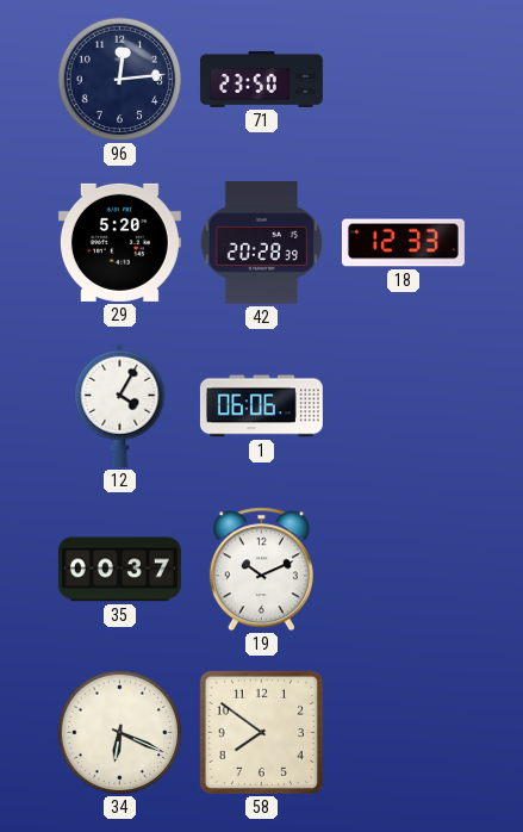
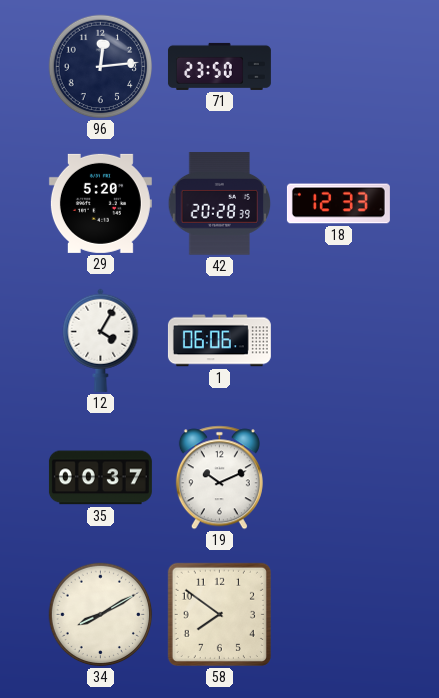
34: 6:19 -> 8:10 (101, 615)
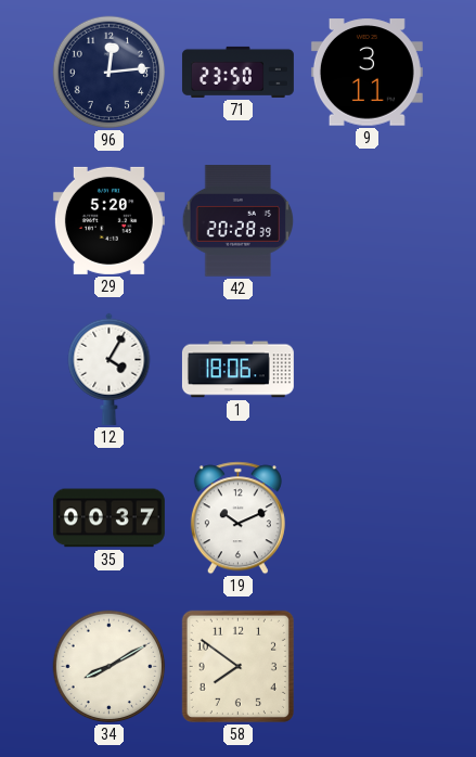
9: none -> 3:11 (366, 73)
18: 12:33 -> none (338, 204)
1: 06:06 -> 18:06 (237, 370)
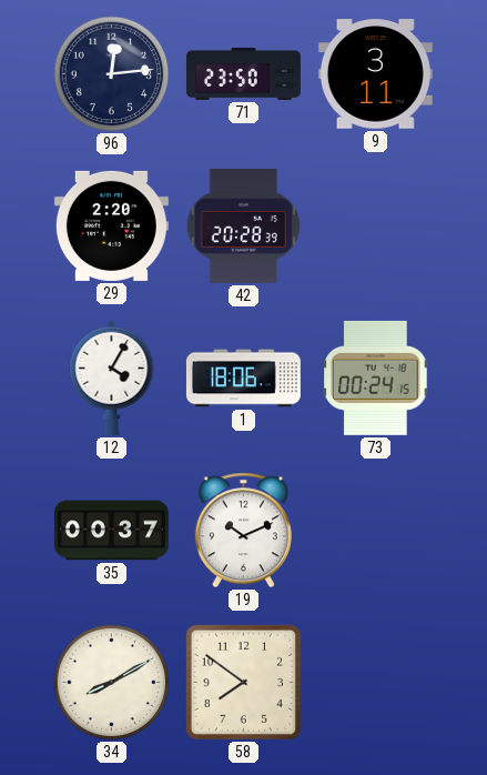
29: 5:20 -> 2:20 (111, 225)
73: none -> 00:24 (376, 378)
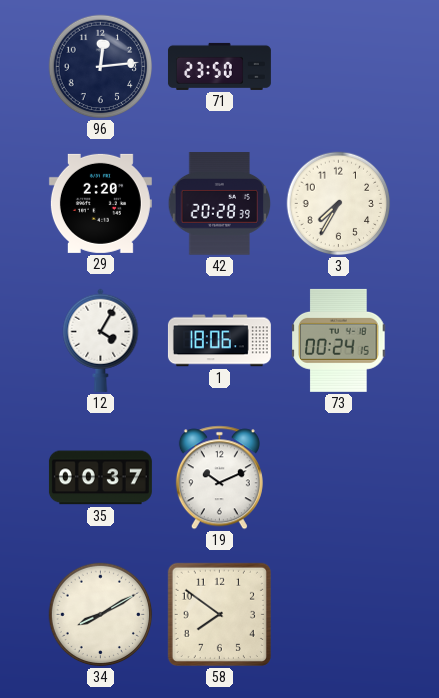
9: 3:11 -> none (375, 74)
3: none -> 7:35 (339, 204)
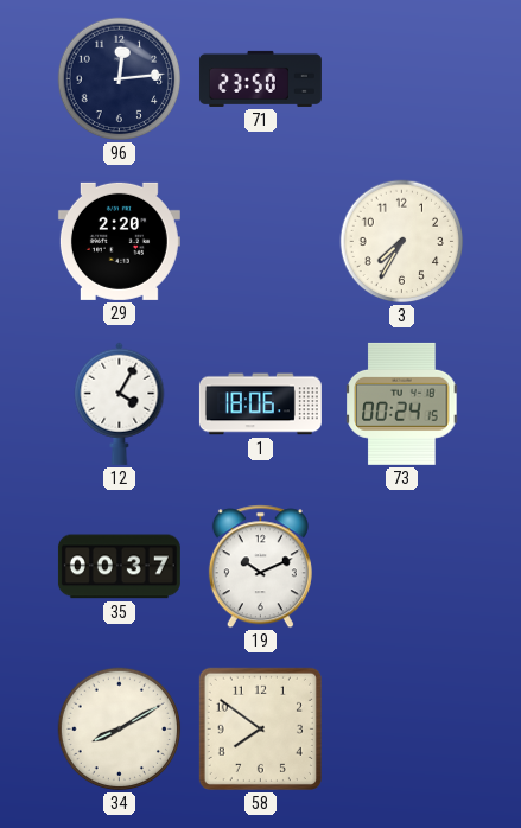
42: 20:28 -> none (220, 204)
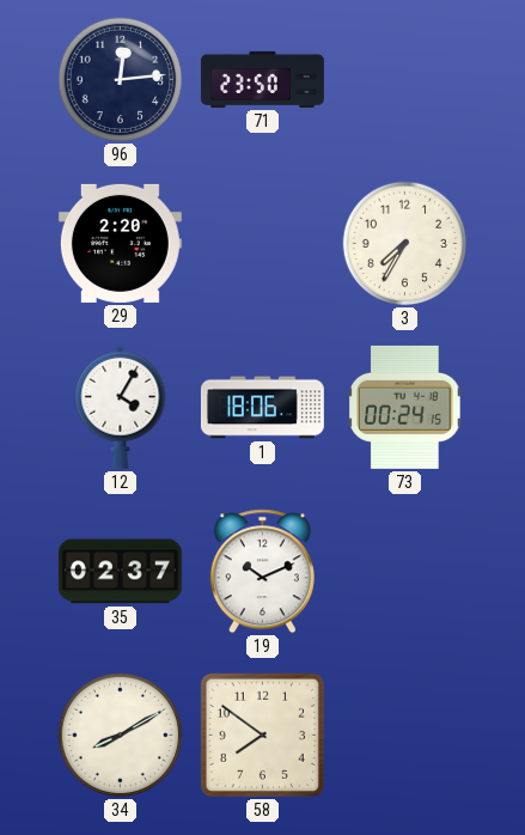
35: 00:37 -> 02:37 (120, 572)
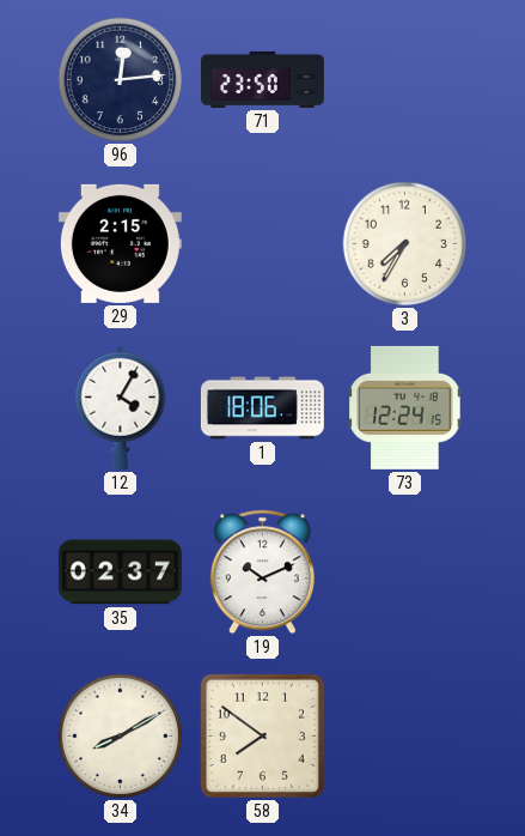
29: 2:20 -> 2:15 (120, 243)
73: 00:24 -> 12:24 (405, 407)
